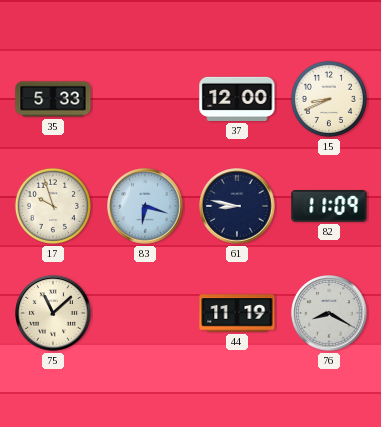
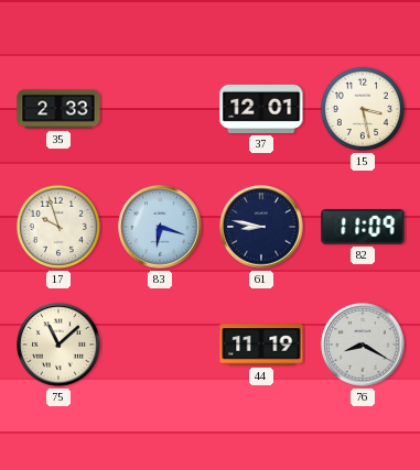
35: 5:33 -> 2:33 (58, 109)
37: 12:00 -> 12:01 (261, 109)
15: 8:41 -> 3:28 (363, 109)
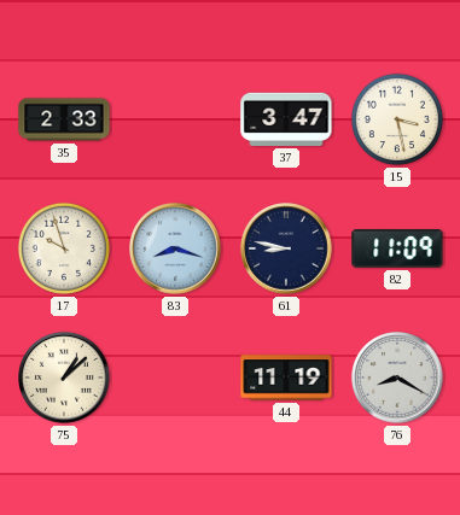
37: 12:01 -> 3:47 (286, 119)
83: 6:18 -> 8:18 (175, 248)
75: 11:08 -> 1:08 (64, 378)
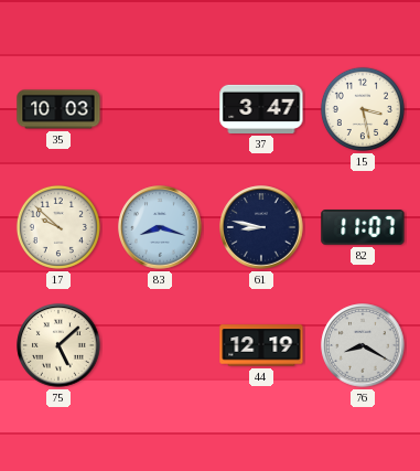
35: 2:33 -> 10:03 (58, 109)
17: 9:57 -> 9:52 (58, 227)
82: 11:09 -> 11:07 (363, 228)
75: 1:08 -> 5:08 (58, 345)
44: 11:19 -> 12:19 (261, 345)
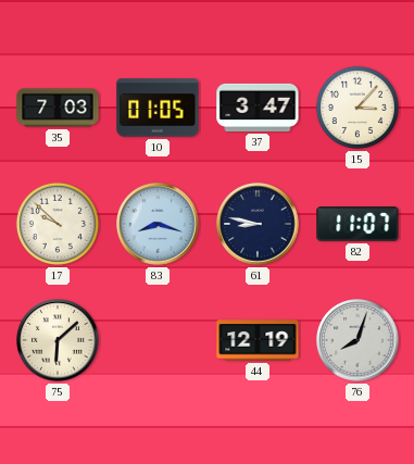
35: 10:03 -> 7:03 (58, 108)
10: none -> 01:05 (158, 108)
15: 3:28 -> 3:07 (357, 108)
75: 5:08 -> 6:08 (58, 340)
76: 8:20 -> 8:03 (357, 340)
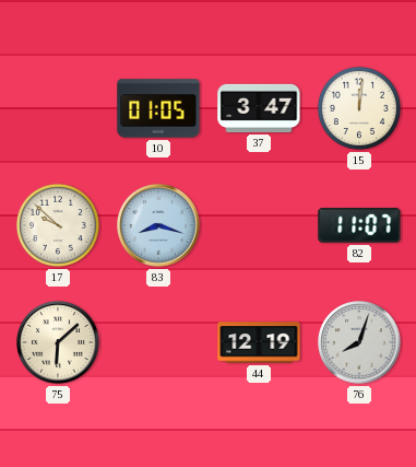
35: 7:03 -> none (58, 108)
15: 3:07 -> 12:01 (359, 108)
61: 8:47 -> none (258, 224)
